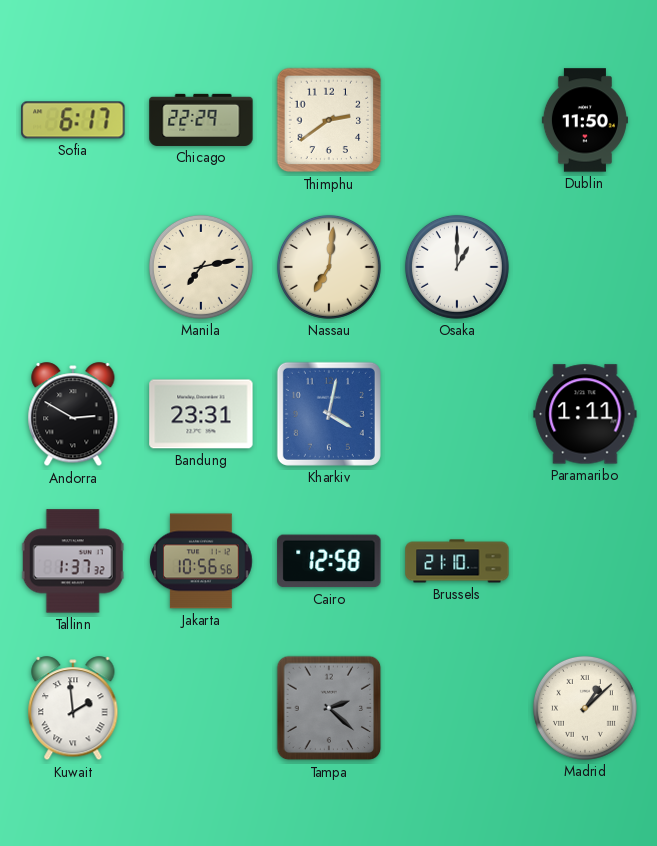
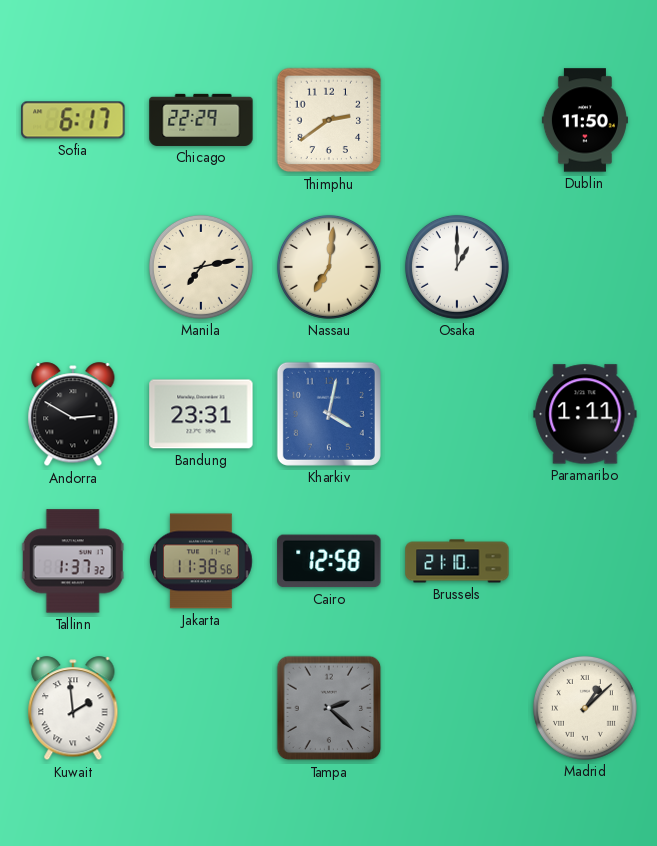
Jakarta: 10:56 -> 11:38 (201, 561)
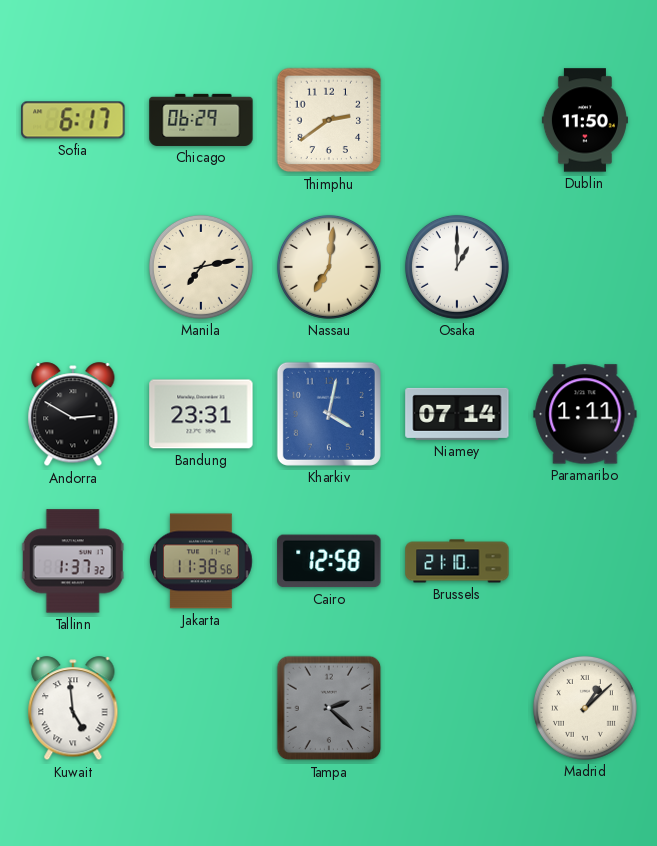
Chicago: 22:29 -> 06:29 (201, 120)
Niamey: none -> 07:14 (457, 414)
Kuwait: 1:59 -> 4:59 (73, 709)
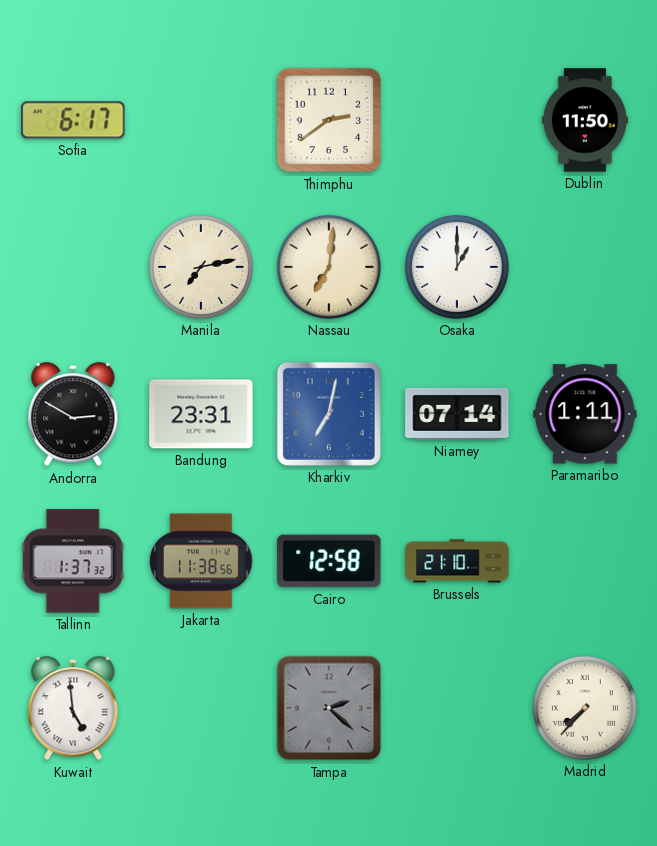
Chicago: 06:29 -> none (201, 120)
Kharkiv: 4:02 -> 7:02 (329, 414)
Madrid: 1:08 -> 7:37 (585, 708)
